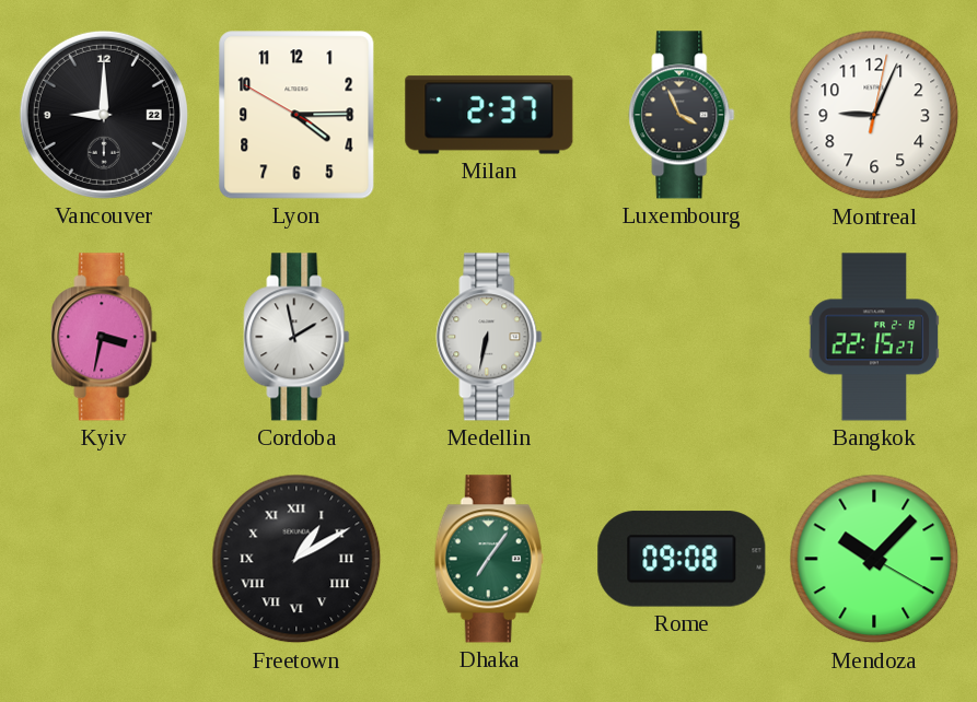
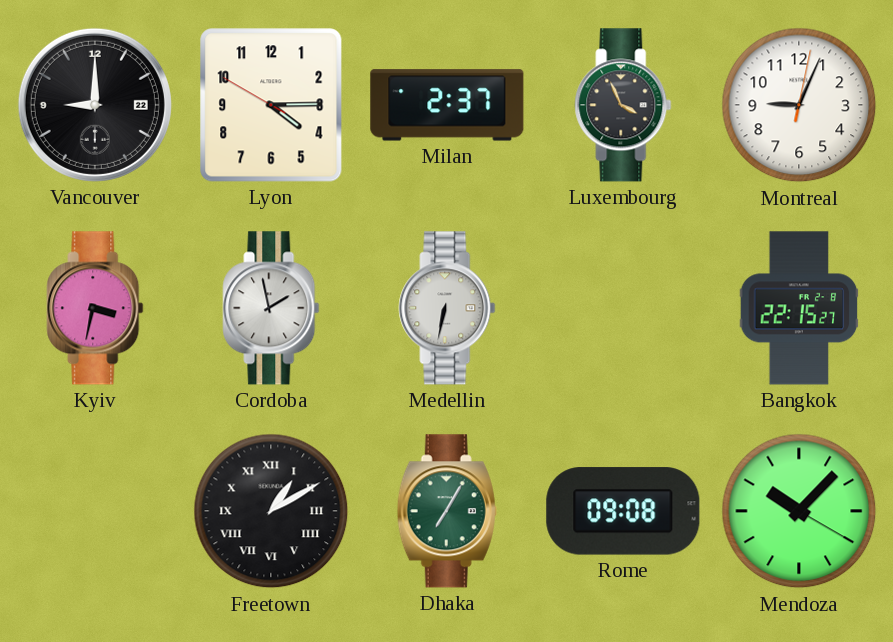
Dhaka: 7:06 -> 7:05 (447, 511)
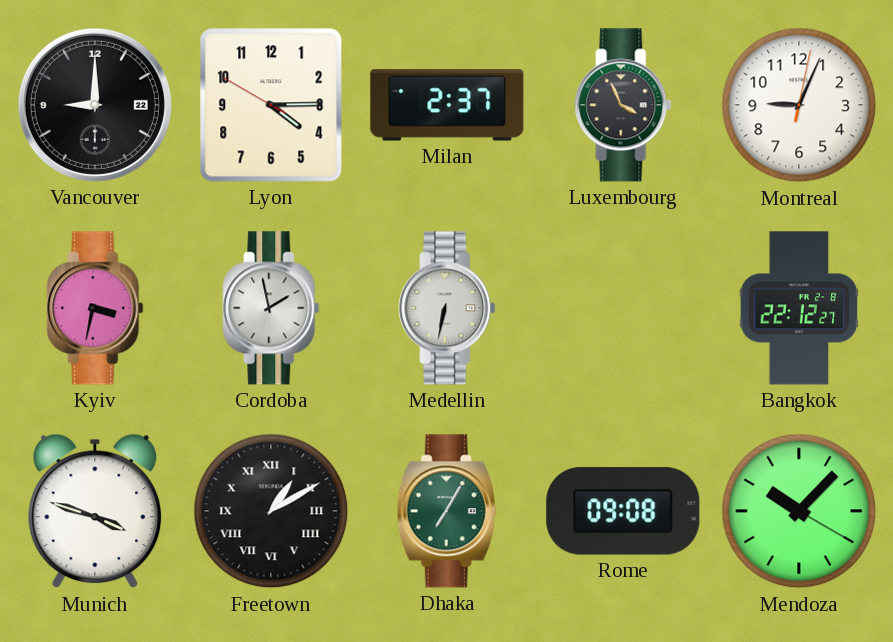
Bangkok: 22:15 -> 22:12 (799, 308)
Munich: none -> 3:48 (95, 511)
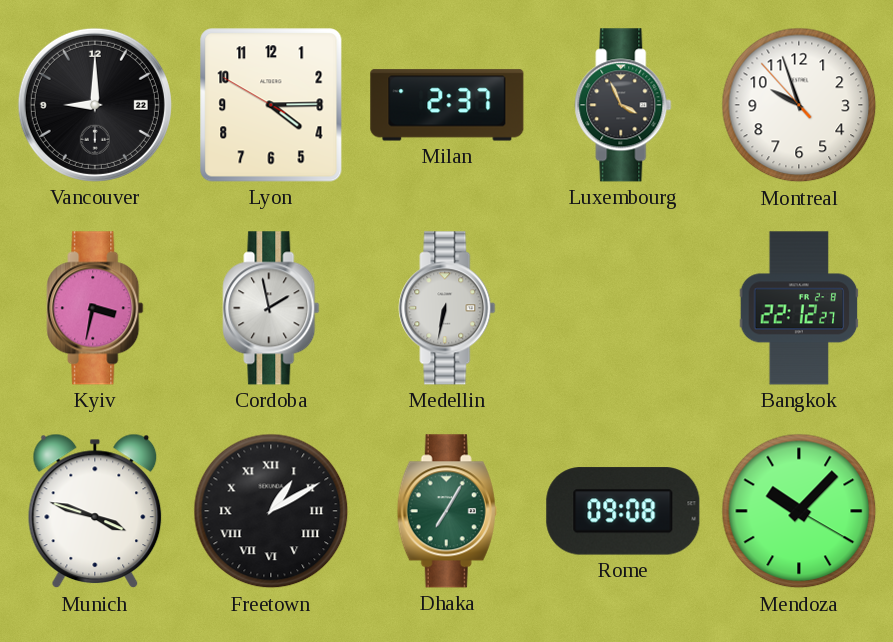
Montreal: 9:04 -> 9:56 (799, 105)
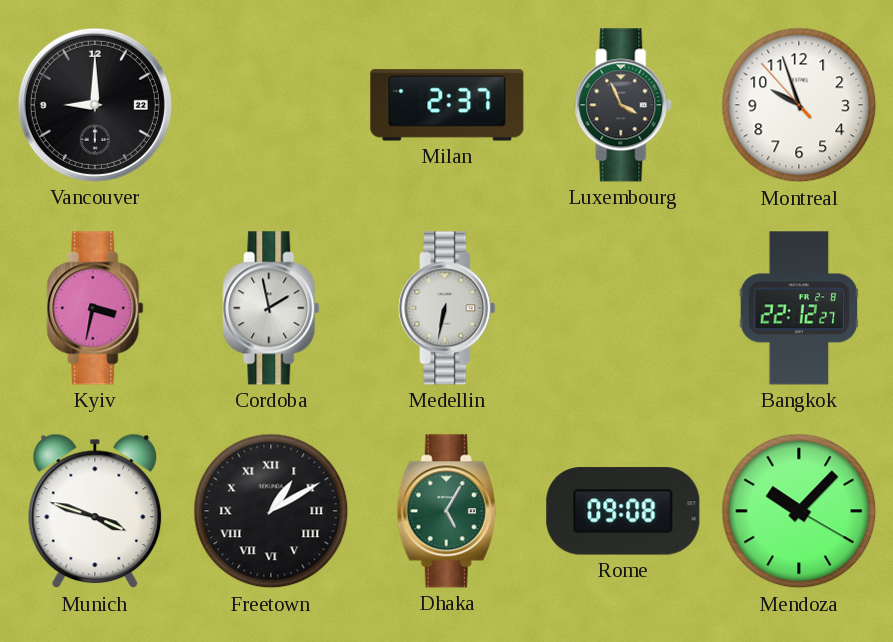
Lyon: 4:14 -> none (271, 105)
Dhaka: 7:05 -> 5:05 (447, 511)
